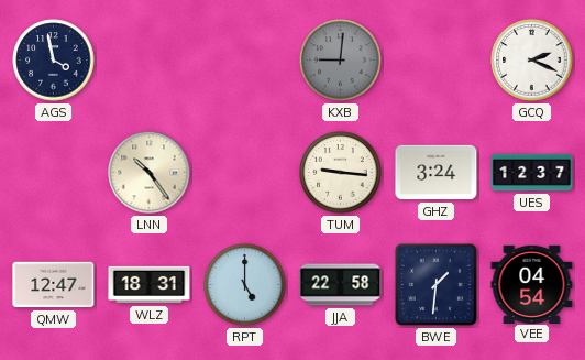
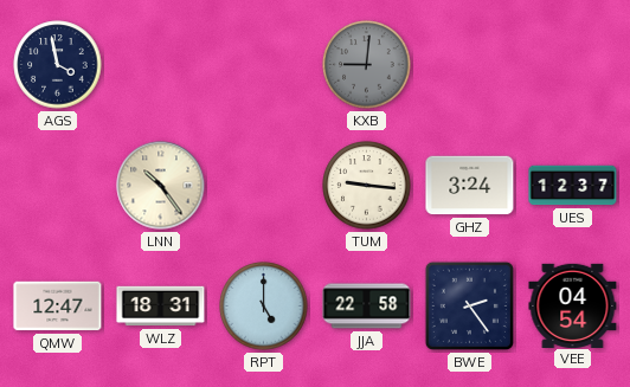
GCQ: 2:19 -> none (532, 61)
BWE: 1:31 -> 2:24 (469, 305)
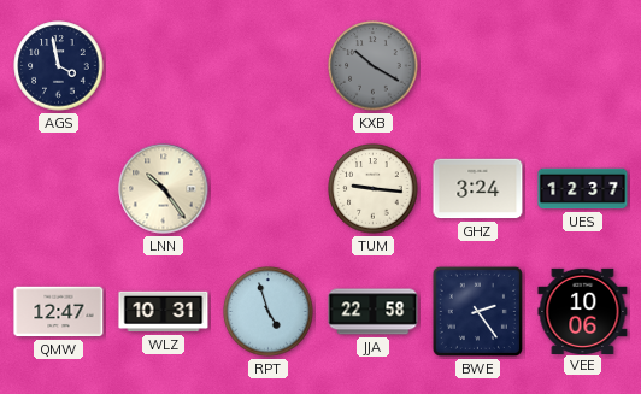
KXB: 9:01 -> 10:20 (374, 66)
WLZ: 18:31 -> 10:31 (164, 312)
RPT: 5:00 -> 4:57 (269, 312)
VEE: 04:54 -> 10:06 (583, 311)
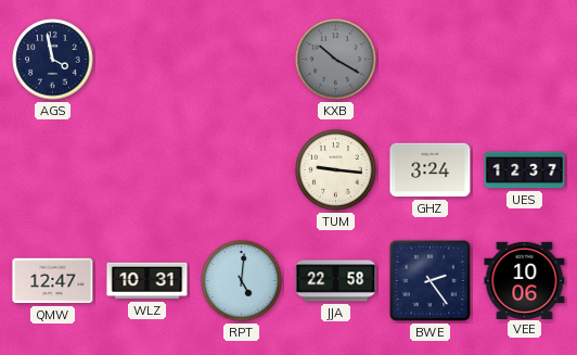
LNN: 10:24 -> none (164, 189)
RPT: 4:57 -> 5:01 (242, 281)
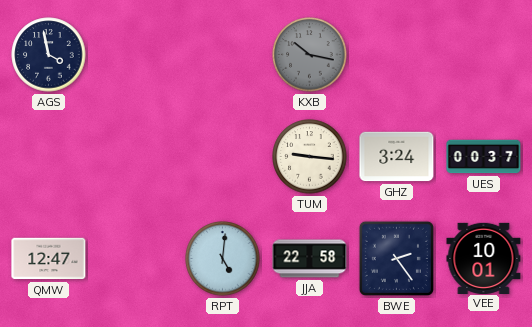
KXB: 10:20 -> 10:17 (310, 55)
UES: 12:37 -> 00:37 (484, 157)
WLZ: 10:31 -> none (148, 281)
VEE: 10:06 -> 10:01 (484, 258)
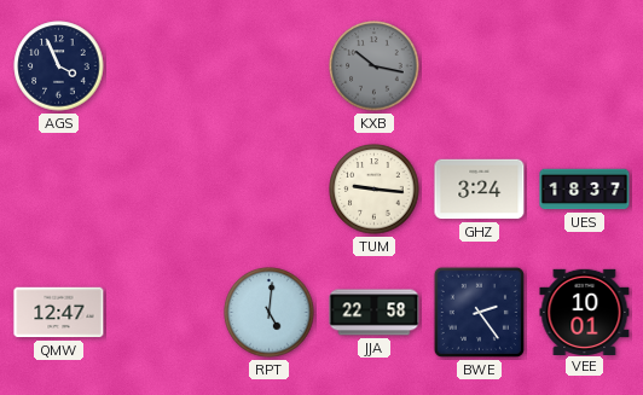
AGS: 3:58 -> 3:56 (59, 66)
UES: 00:37 -> 18:37 (585, 190)
